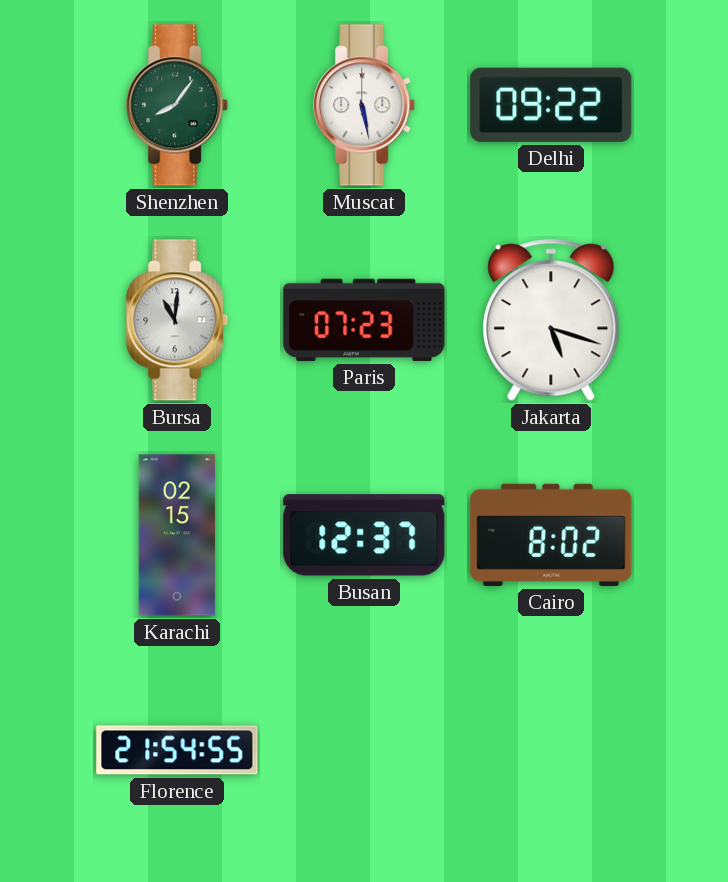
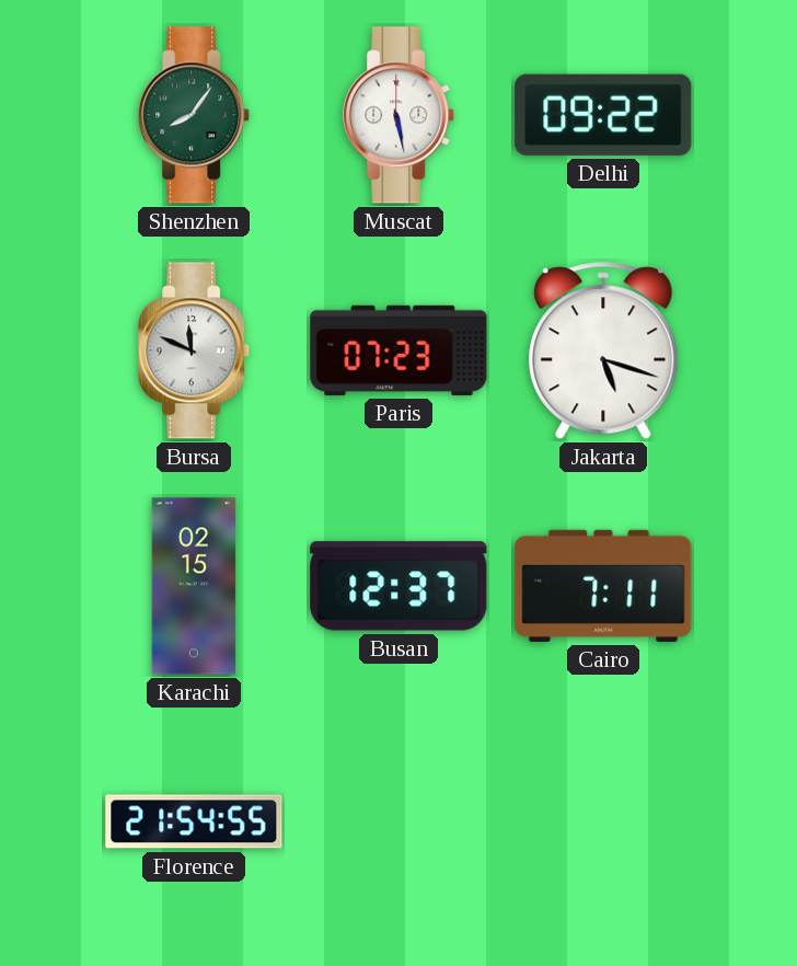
Bursa: 11:01 -> 11:49 (195, 350)
Cairo: 8:02 -> 7:11 (603, 586)
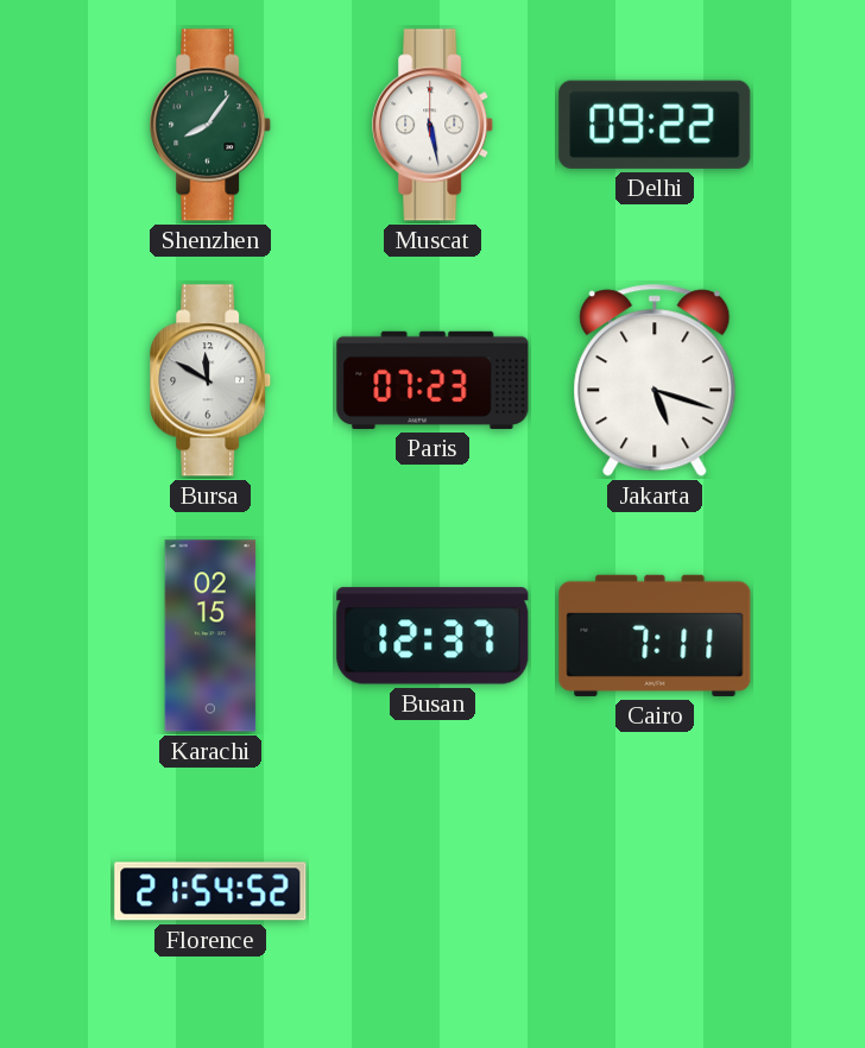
Bursa: 11:49 -> 11:50 (211, 380)
Florence: 21:54:55 -> 21:54:52 (210, 891)
